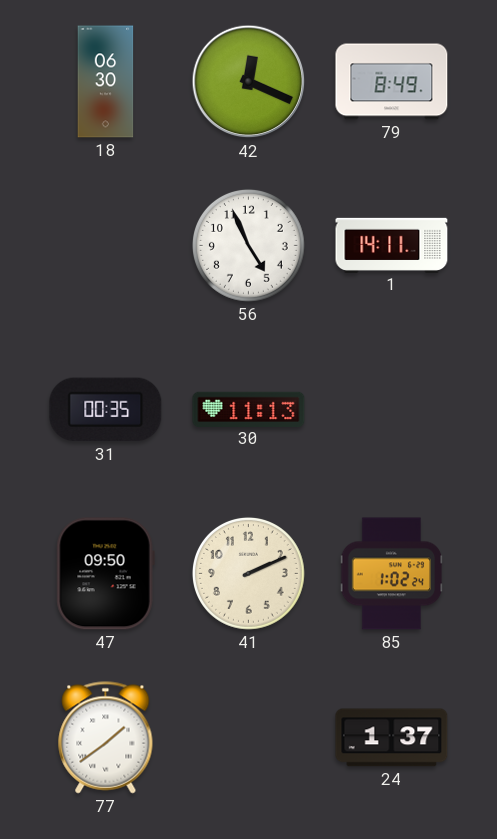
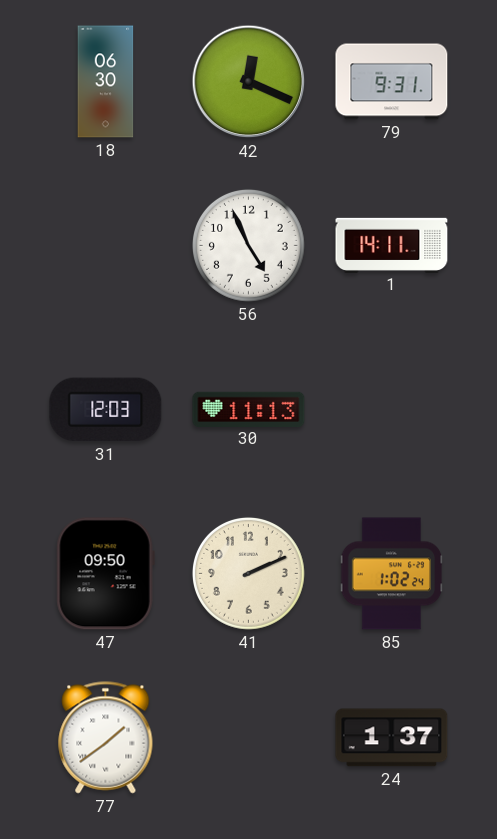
79: 8:49 -> 9:31 (392, 82)
31: 00:35 -> 12:03 (106, 410)
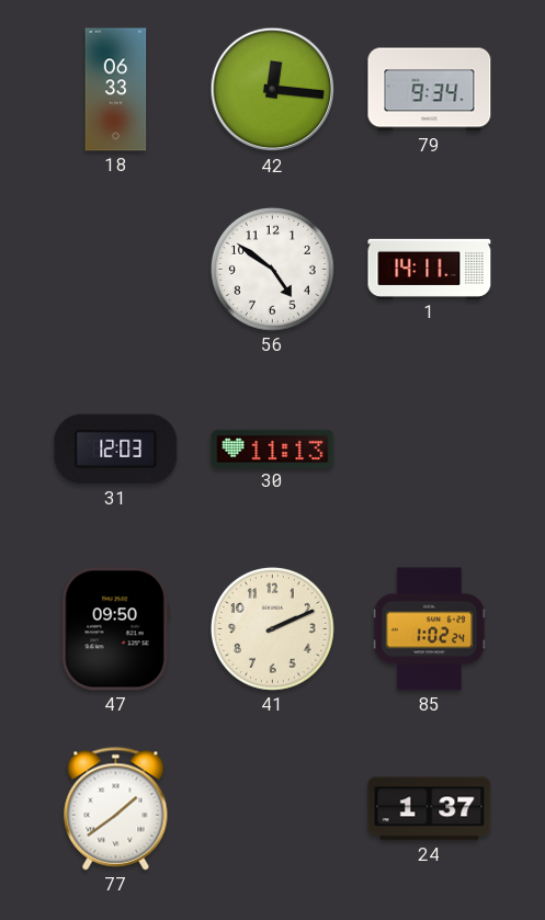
18: 06:30 -> 06:33 (116, 90)
42: 12:19 -> 12:16 (273, 90)
79: 9:31 -> 9:34 (430, 90)
56: 4:56 -> 4:51 (272, 269)
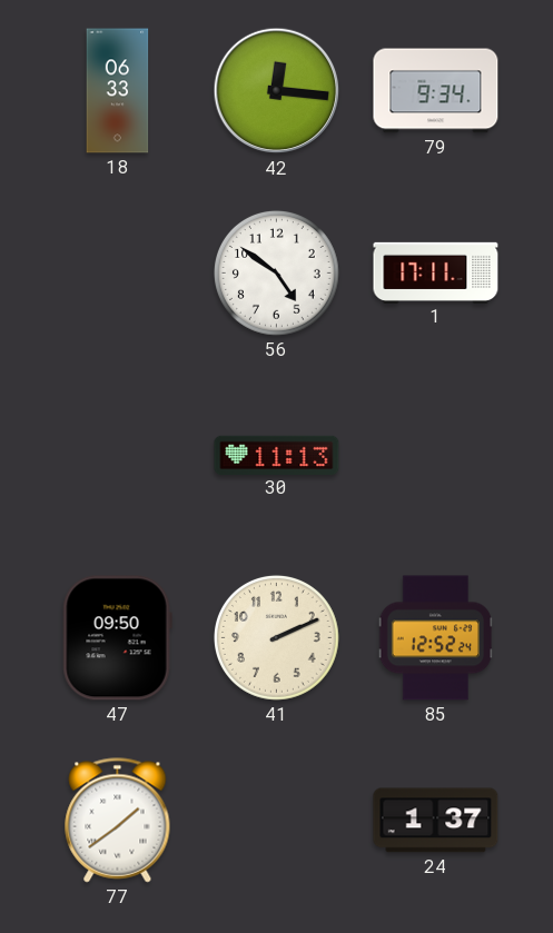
1: 14:11 -> 17:11 (436, 272)
31: 12:03 -> none (116, 450)
85: 1:02 -> 12:52 (436, 638)
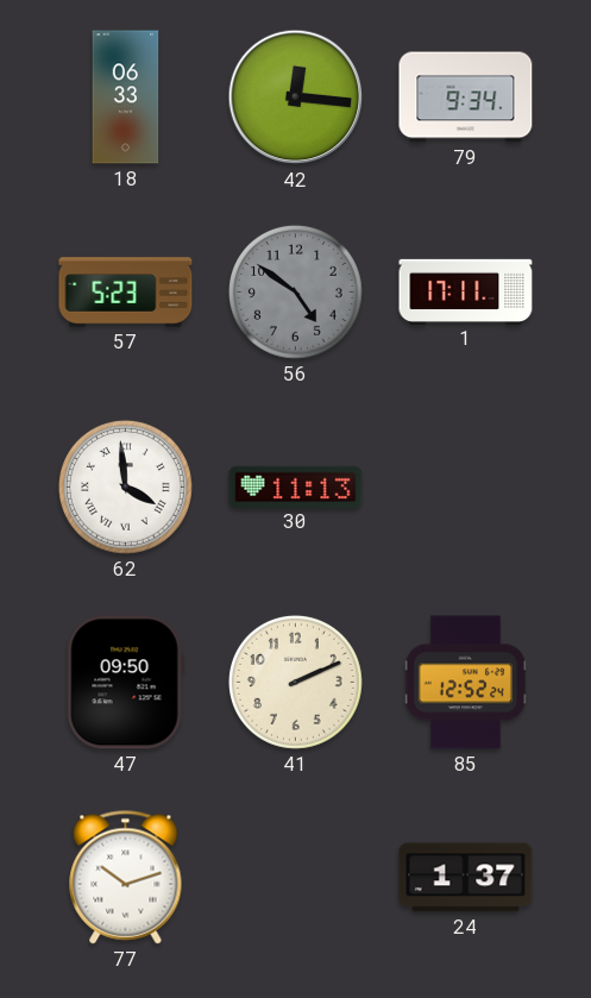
57: none -> 5:23 (126, 293)
56 dial: white -> grey (295, 291)
62: none -> 3:59 (125, 487)
77: 1:39 -> 10:12 (126, 878)
